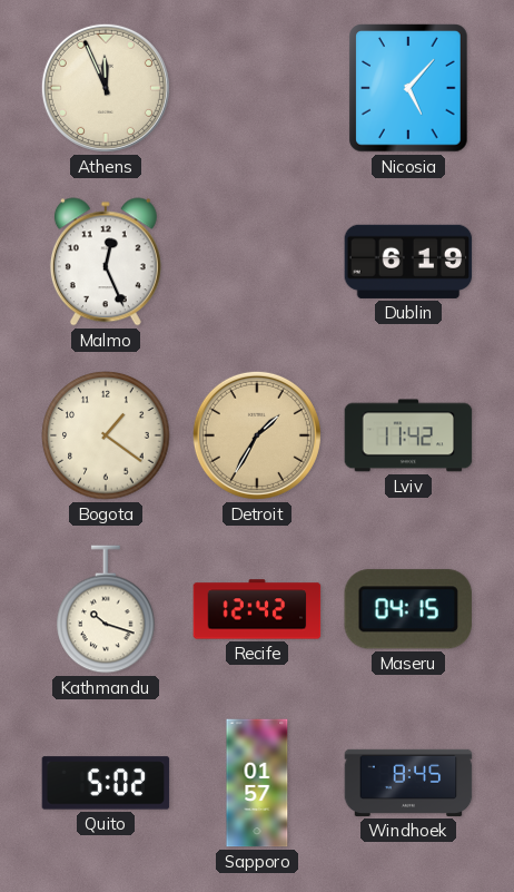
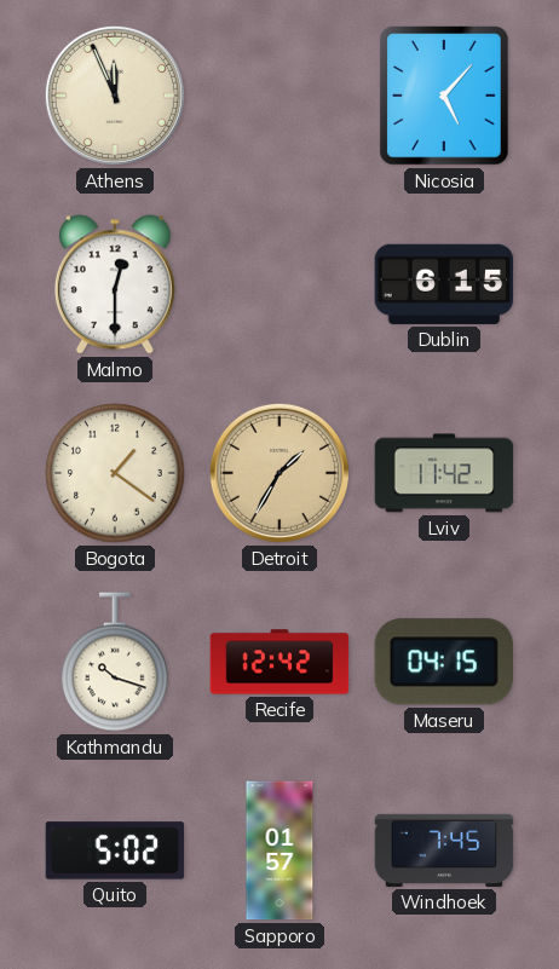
Malmo: 12:26 -> 12:30 (115, 284)
Dublin: 6:19 -> 6:15 (444, 284)
Windhoek: 8:45 -> 7:45 (444, 850)
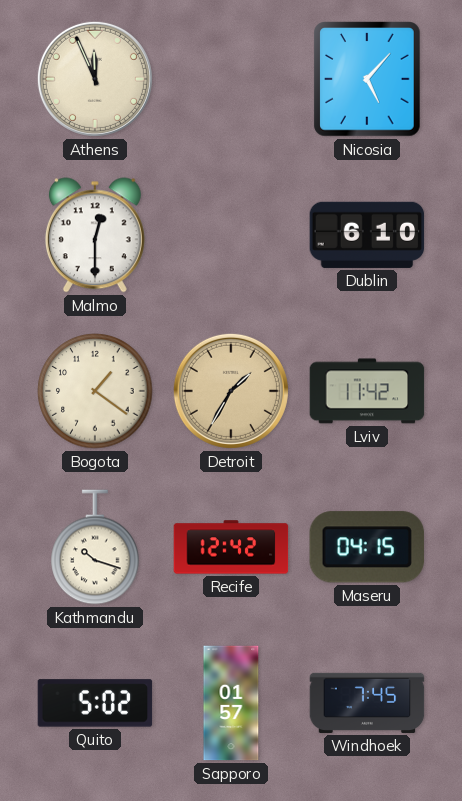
Dublin: 6:15 -> 6:10 (367, 235)
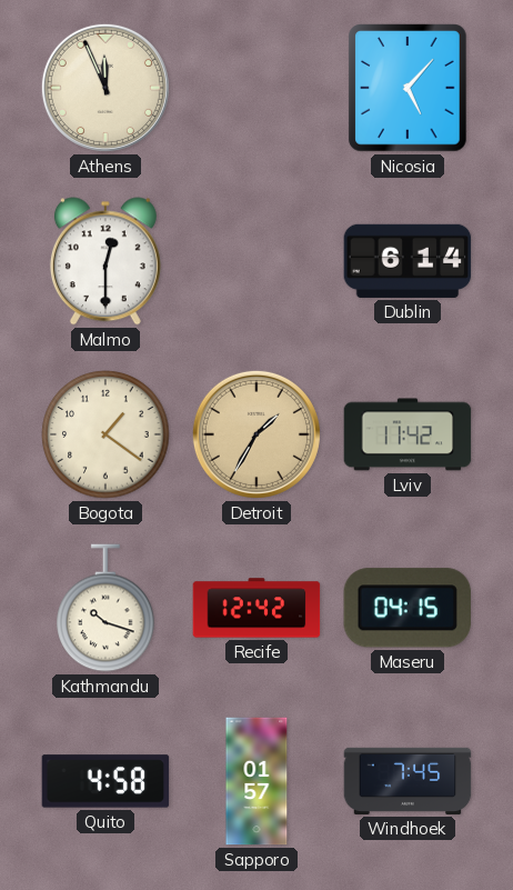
Dublin: 6:10 -> 6:14 (408, 261)
Quito: 5:02 -> 4:58 (105, 781)
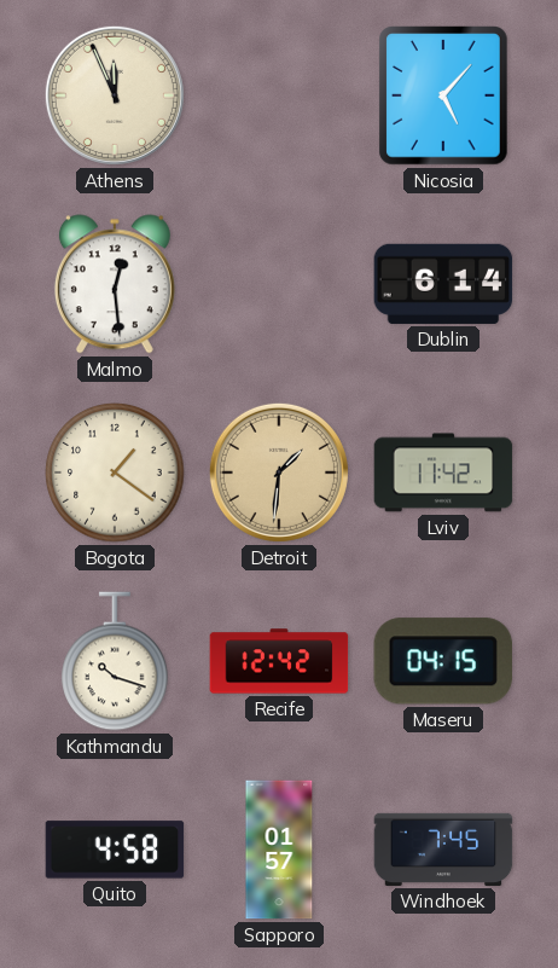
Malmo: 12:30 -> 12:29 (115, 284)
Detroit: 1:35 -> 1:31 (279, 473)
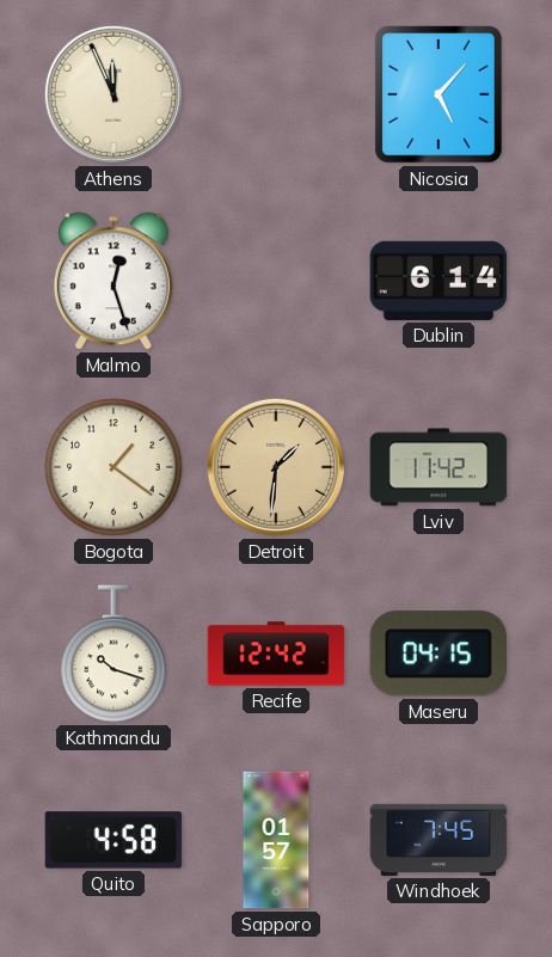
Malmo: 12:29 -> 12:27 (114, 281)
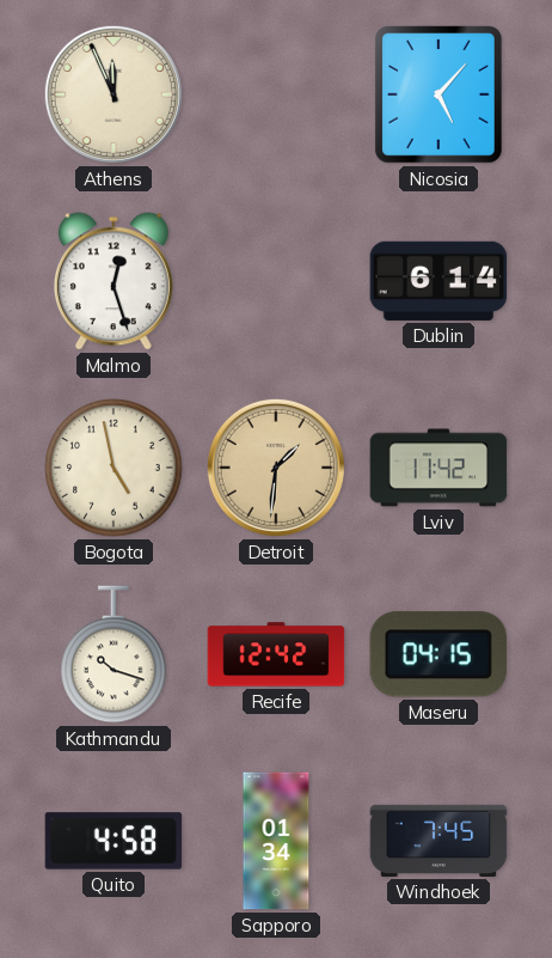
Bogota: 1:21 -> 4:58 (114, 468)
Sapporo: 01:57 -> 01:34 (276, 841)
